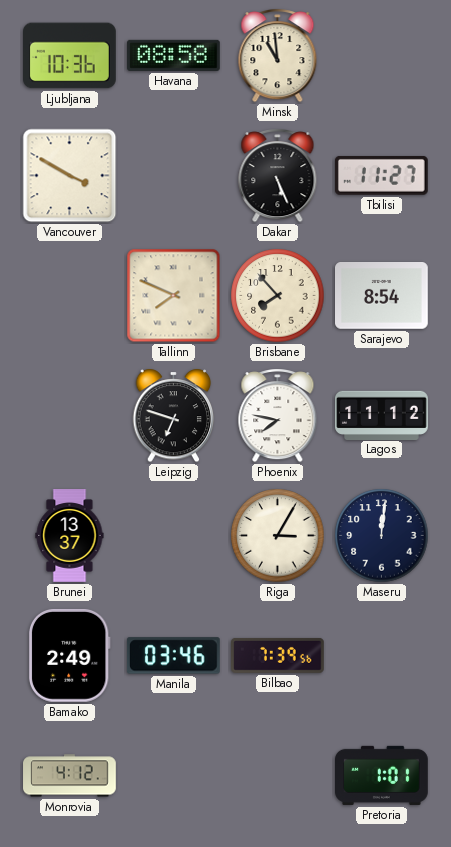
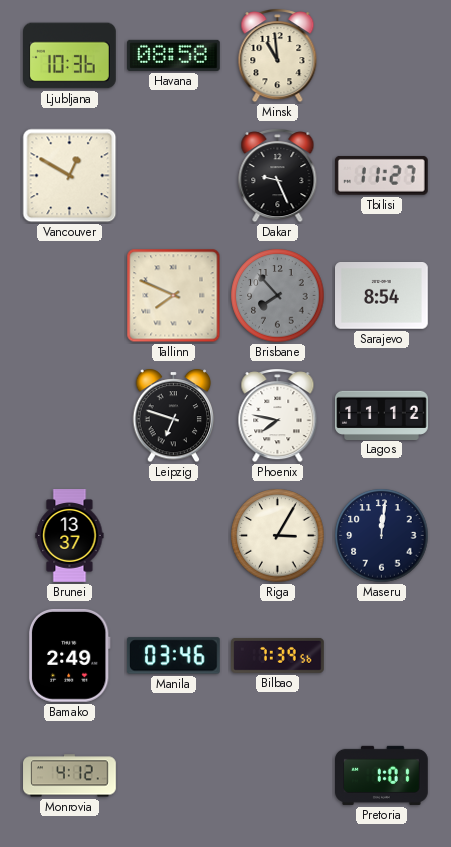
Vancouver: 3:50 -> 12:50 (70, 176)
Dakar: 5:26 -> 9:26 (278, 176)
Brisbane dial: cream -> grey (278, 296)
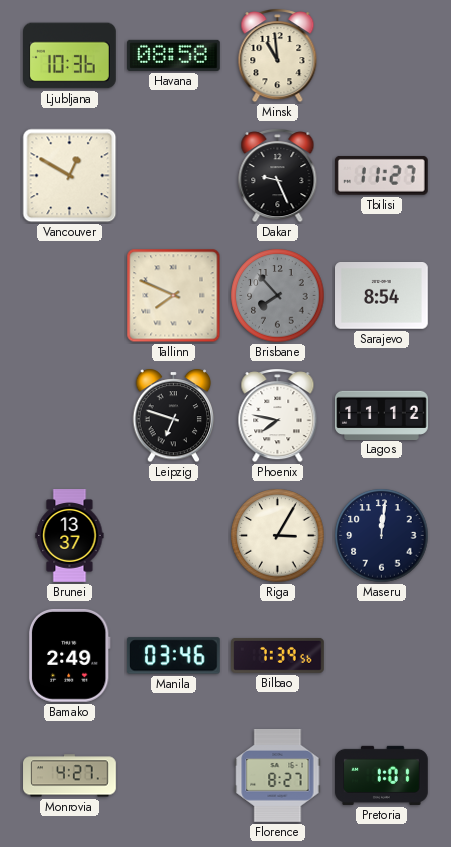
Monrovia: 4:12 -> 4:27 (70, 776)
Florence: none -> 8:27 (278, 776)
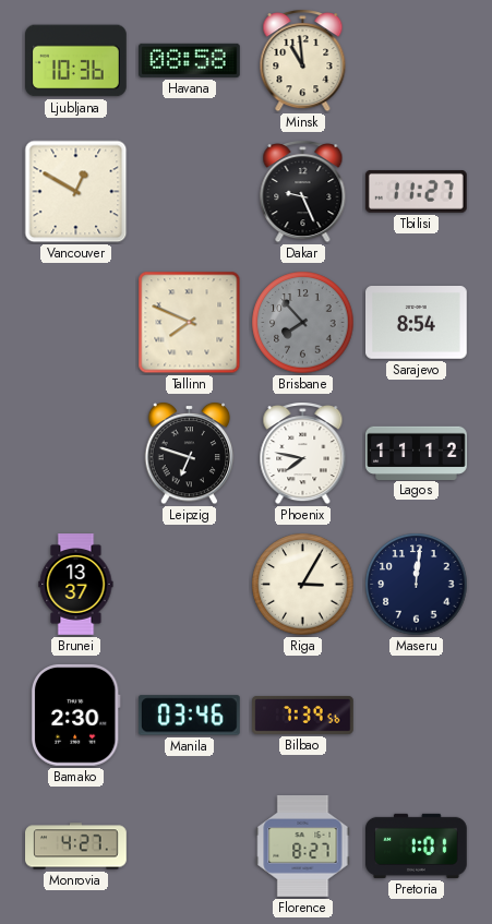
Bamako: 2:49 -> 2:30 (75, 715)
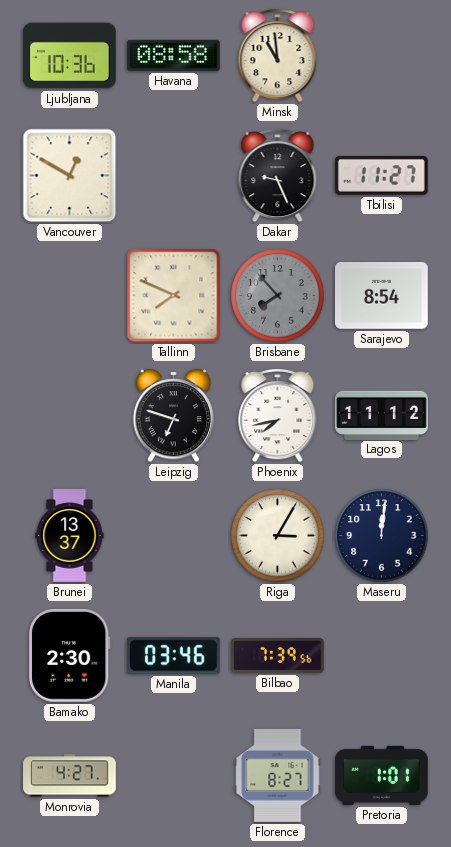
Phoenix: 7:47 -> 7:43 (278, 416)
